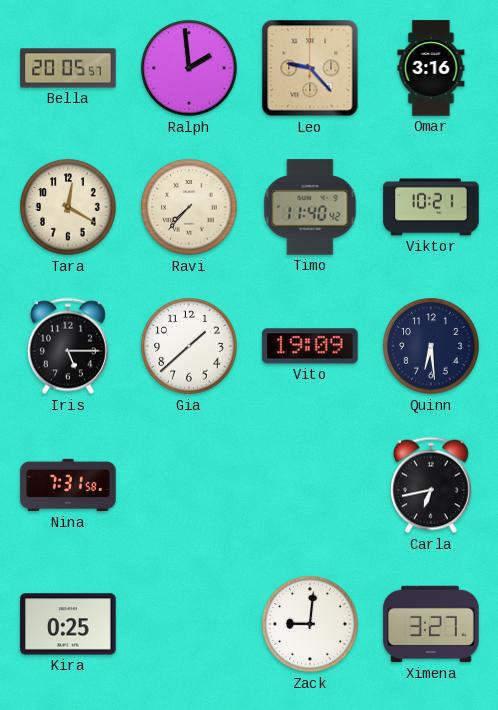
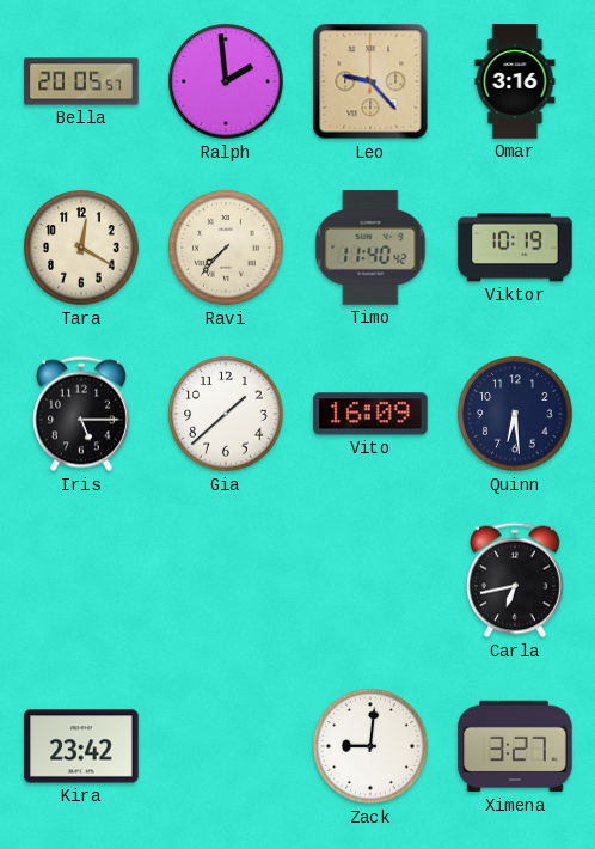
Viktor: 10:21 -> 10:19 (515, 248)
Vito: 19:09 -> 16:09 (370, 414)
Nina: 7:31 -> none (68, 485)
Kira: 0:25 -> 23:42 (81, 746)
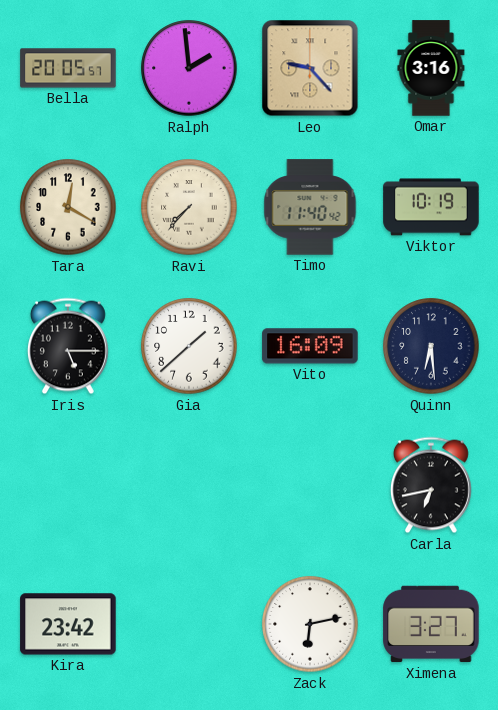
Zack: 9:01 -> 6:13 (310, 624)
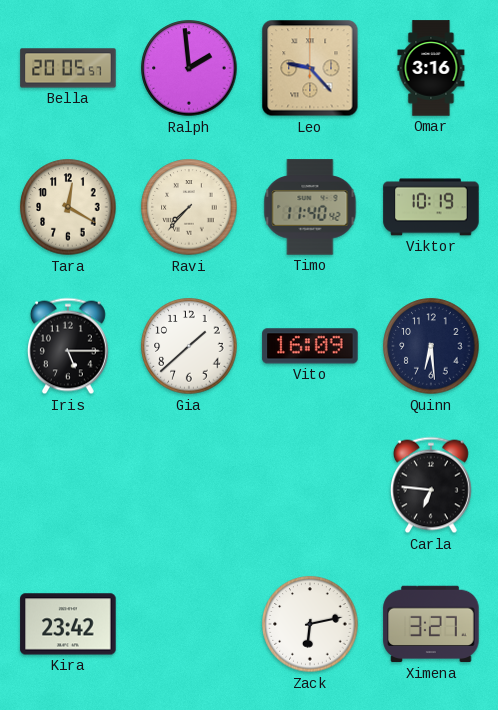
Carla: 6:43 -> 6:46 (431, 485)
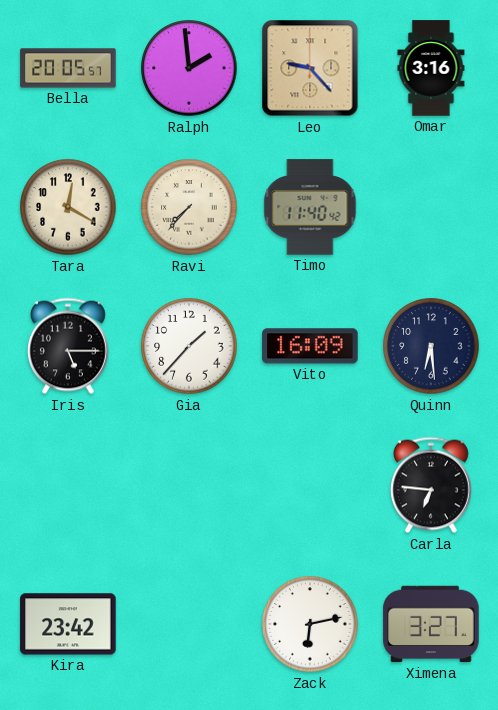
Viktor: 10:19 -> none (431, 207)
Gia: 1:38 -> 1:37 (189, 346)
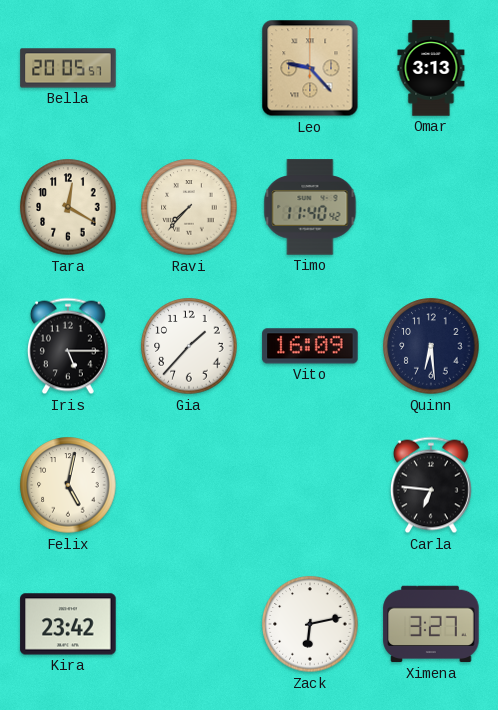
Ralph: 1:59 -> none (189, 68)
Omar: 3:16 -> 3:13 (431, 68)
Felix: none -> 5:02 (68, 485)
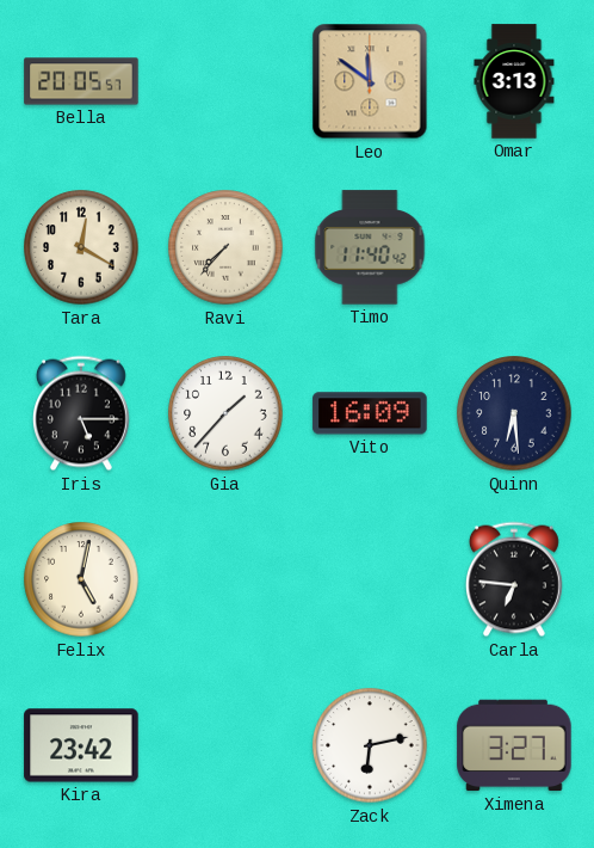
Leo: 9:23 -> 11:51 (370, 81)
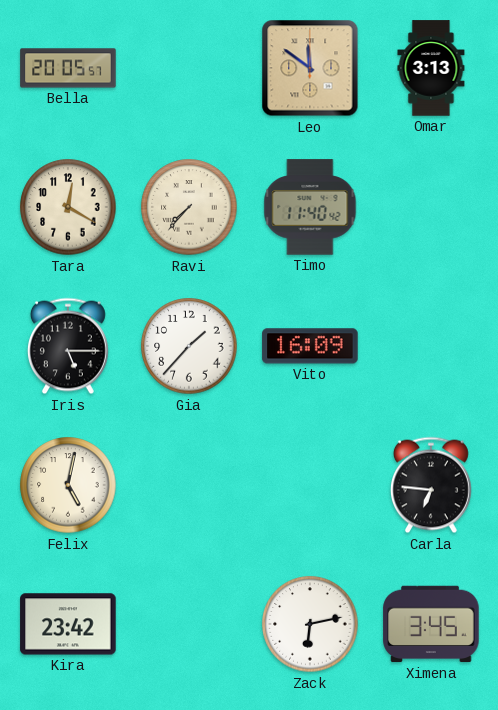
Quinn: 6:29 -> none (514, 413)
Ximena: 3:27 -> 3:45 (431, 624)
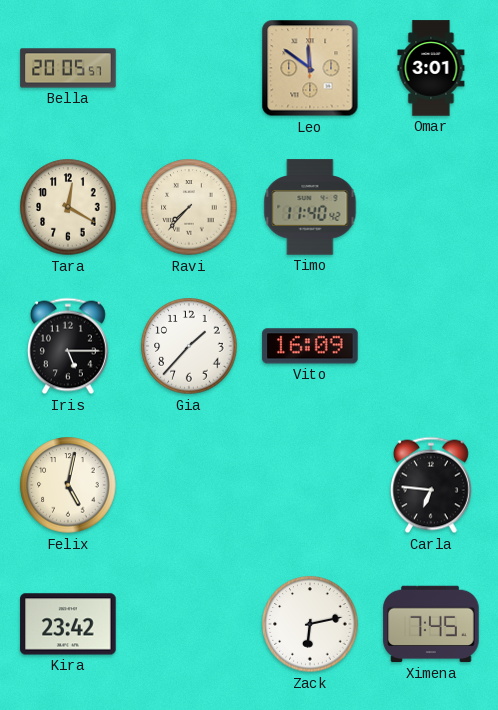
Omar: 3:13 -> 3:01 (431, 68)
Ximena: 3:45 -> 7:45 (431, 624)
